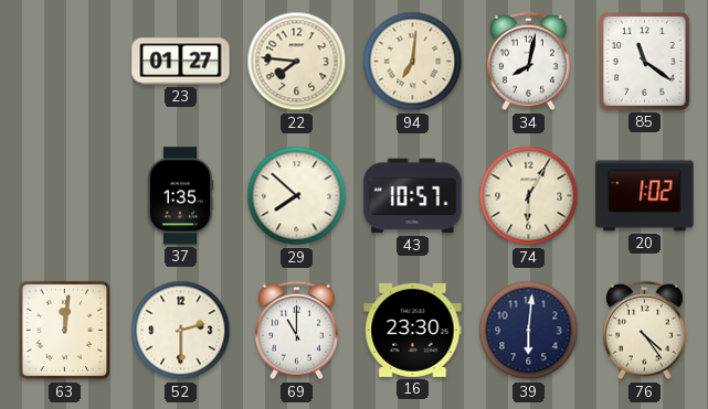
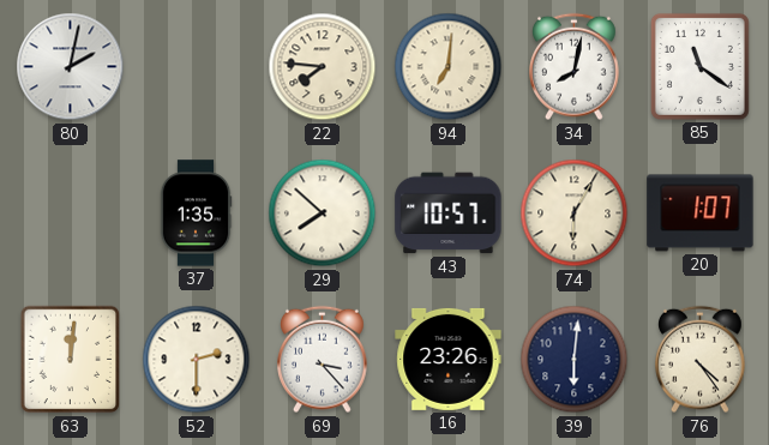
80: none -> 2:02 (71, 67)
23: 01:27 -> none (181, 62)
20: 1:02 -> 1:07 (701, 214)
69: 11:00 -> 3:23 (323, 360)
16: 23:30 -> 23:26 (449, 359)
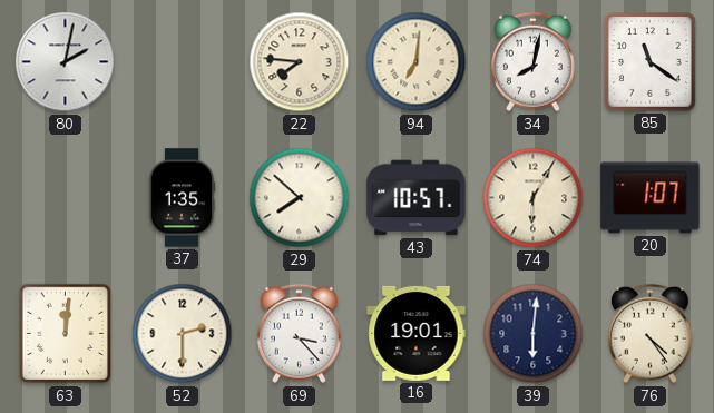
16: 23:26 -> 19:01 (417, 333)
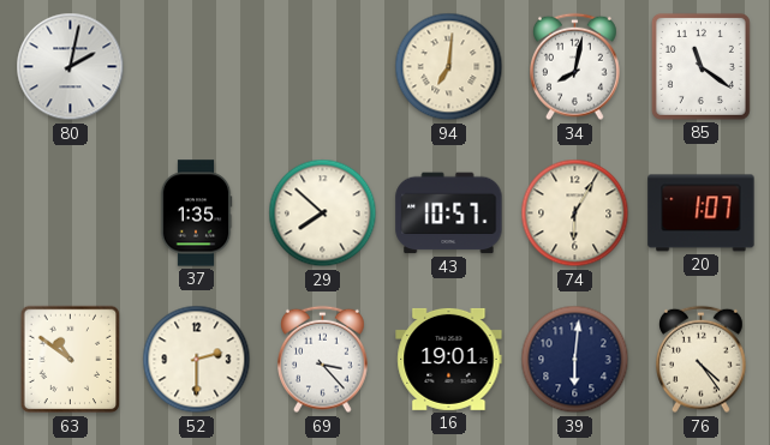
22: 7:46 -> none (300, 62)
63: 12:01 -> 10:51 (71, 360)
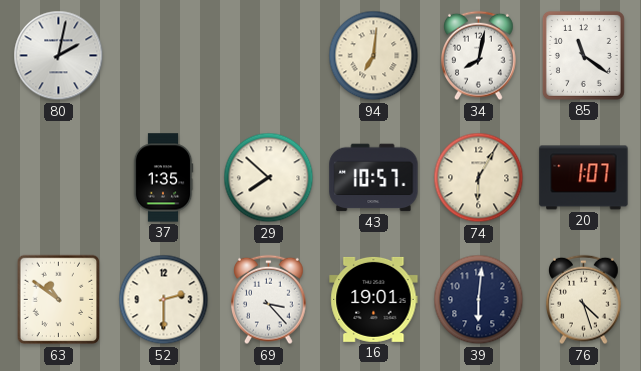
76: 4:24 -> 4:27 (584, 300)
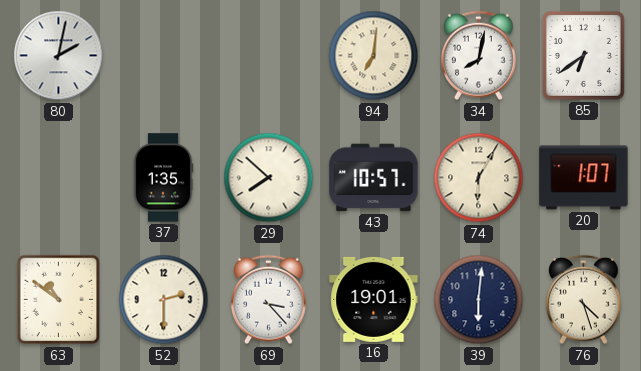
85: 11:21 -> 6:39 (583, 55)
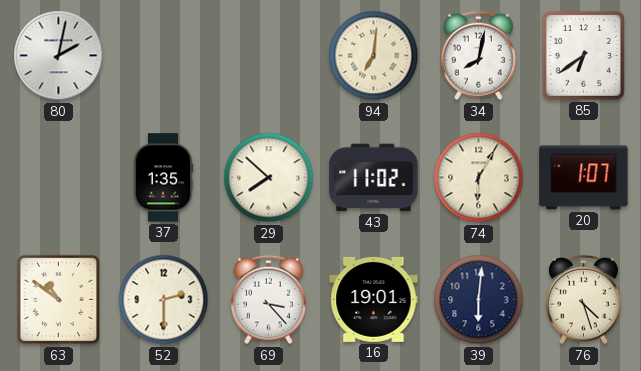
43: 10:57 -> 11:02 (374, 178)
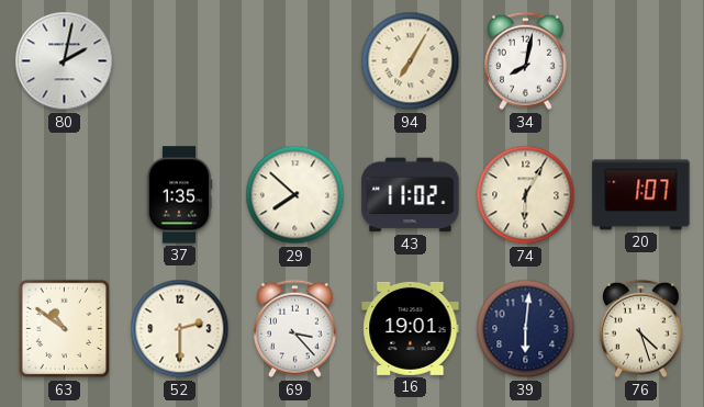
94: 7:01 -> 7:05 (411, 61)
85: 6:39 -> none (583, 55)
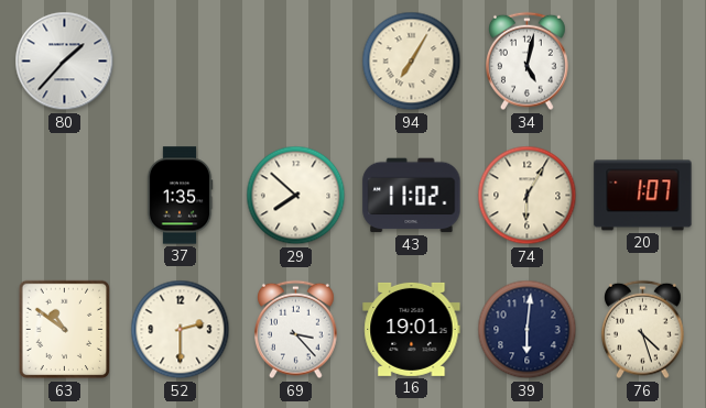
80: 2:02 -> 1:37 (65, 62)
34: 8:02 -> 5:02 (528, 62)
